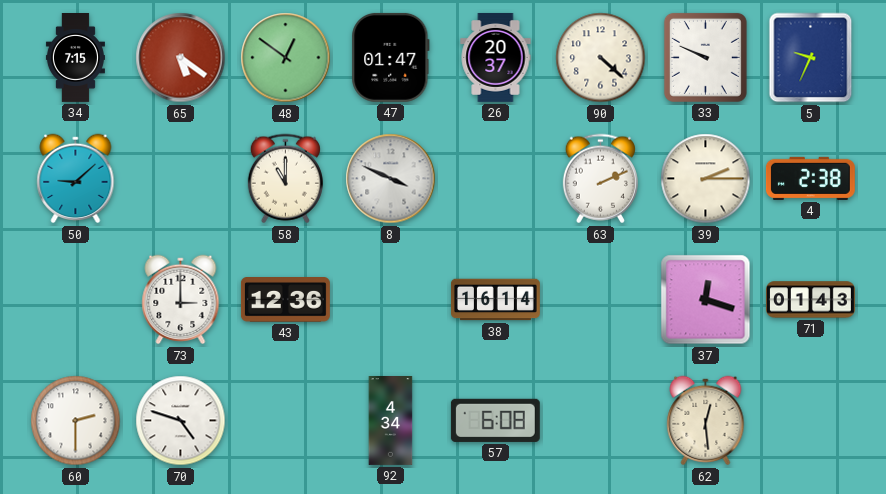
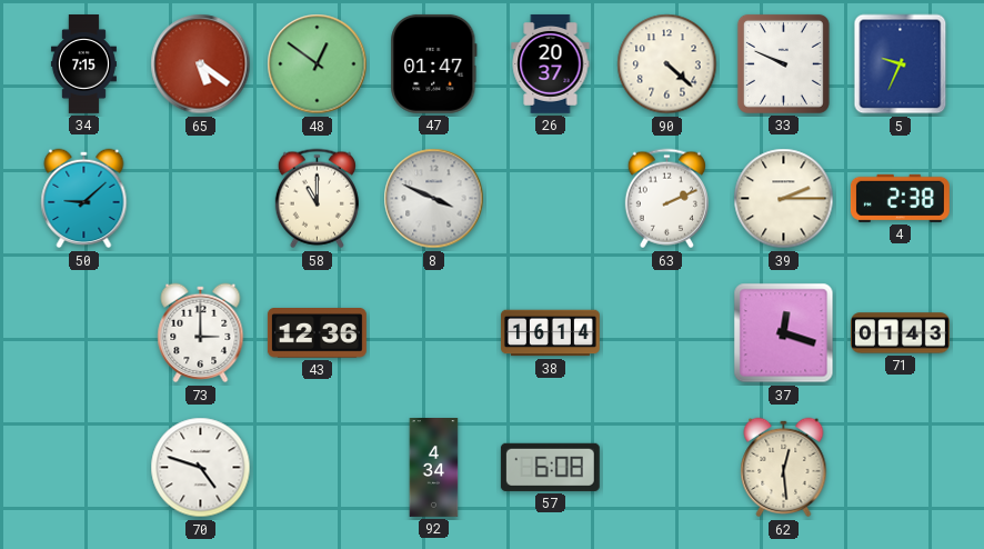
60: 2:30 -> none (76, 421)
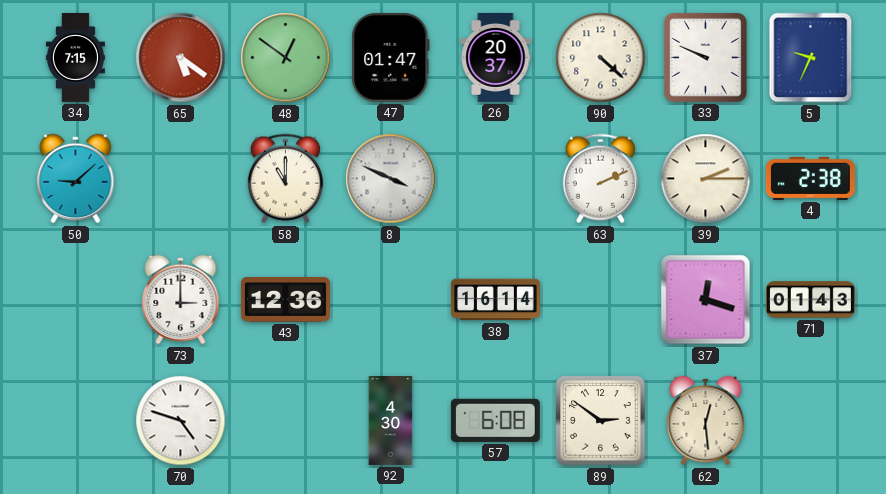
92: 4:34 -> 4:30 (391, 421)
89: none -> 2:51 (601, 421)
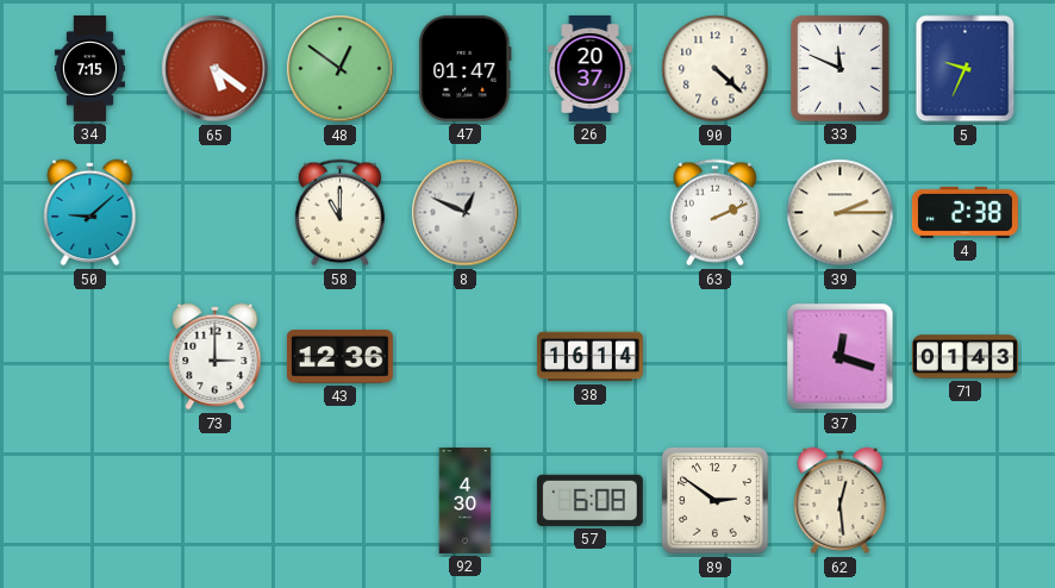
33: 9:49 -> 11:49 (839, 68)
8: 3:49 -> 12:49 (466, 213)
70: 4:48 -> none (181, 421)
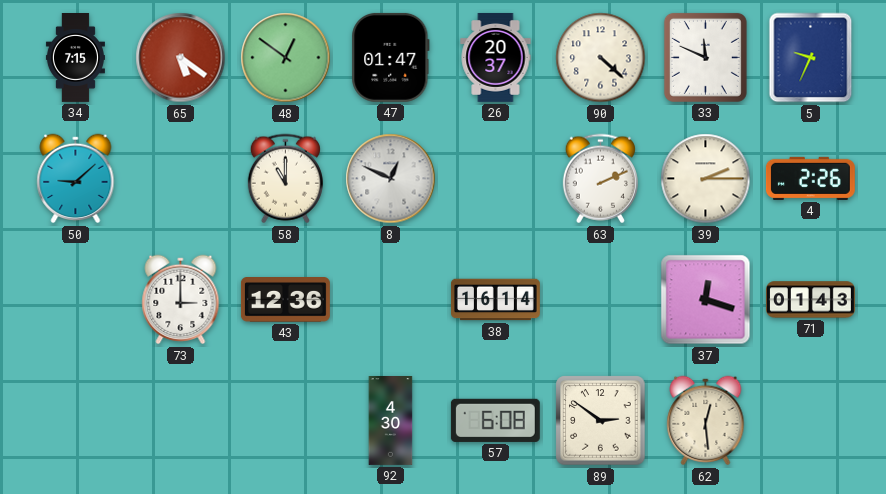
4: 2:38 -> 2:26 (810, 178)
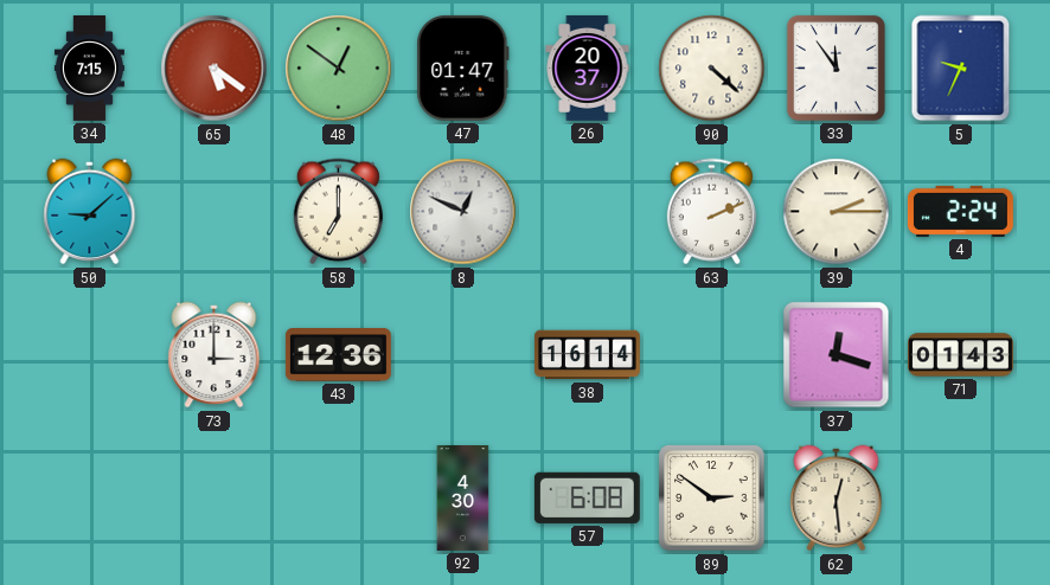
33: 11:49 -> 11:54 (835, 67)
58: 11:00 -> 7:00 (338, 212)
4: 2:26 -> 2:24 (960, 211)
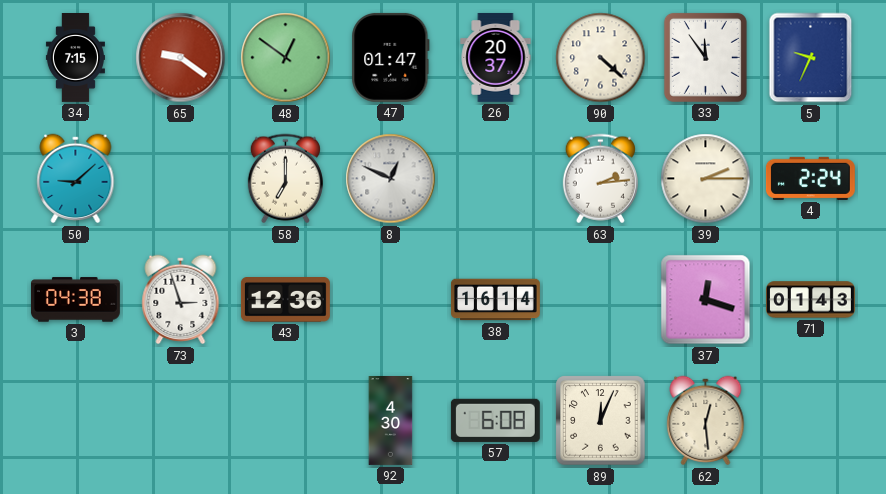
65: 5:21 -> 9:21 (181, 58)
63: 2:11 -> 2:14 (600, 179)
3: none -> 04:38 (75, 300)
73: 3:00 -> 2:57 (181, 300)
89: 2:51 -> 12:04 (601, 421)
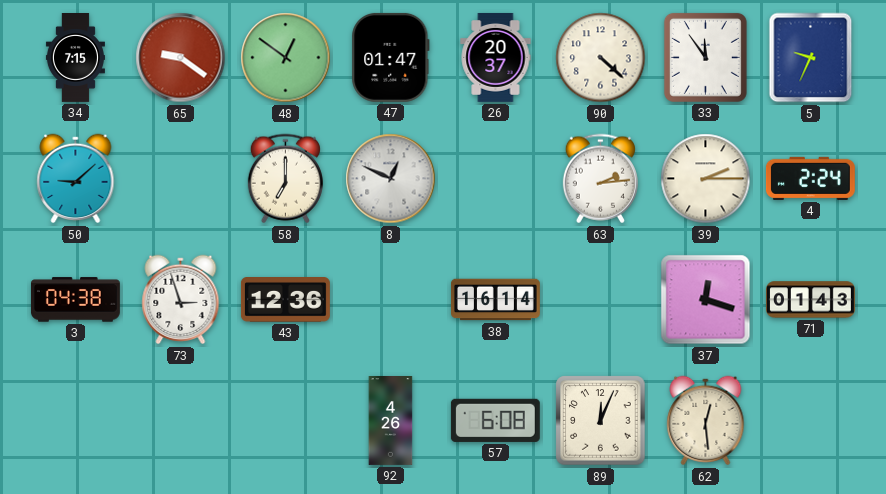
92: 4:30 -> 4:26 (391, 421)
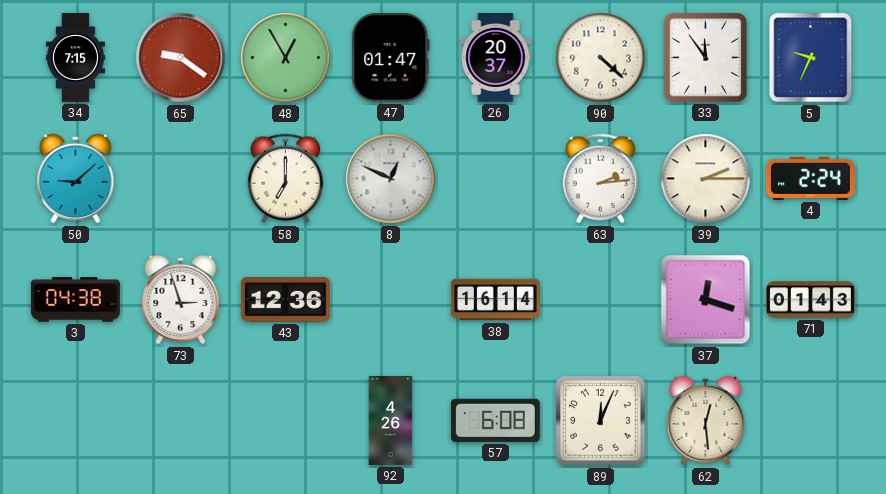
48: 12:51 -> 12:55 (286, 58)
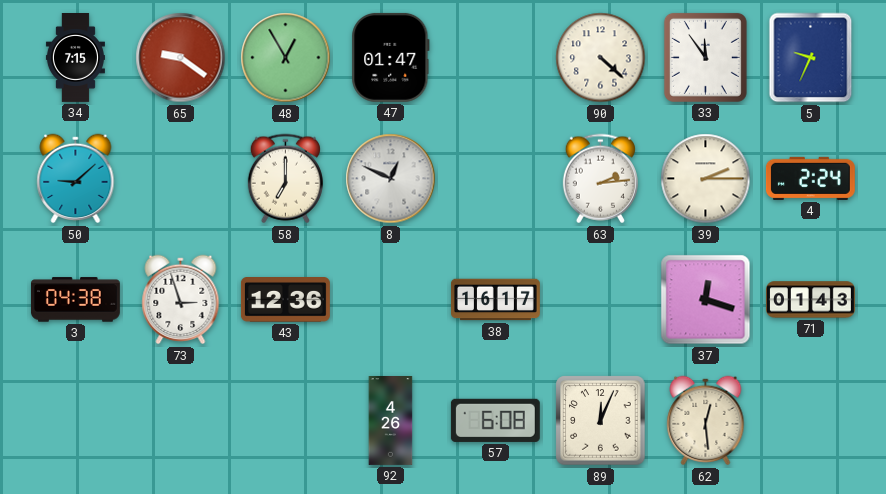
26: 20:37 -> none (496, 57)
38: 16:14 -> 16:17 (495, 300)
